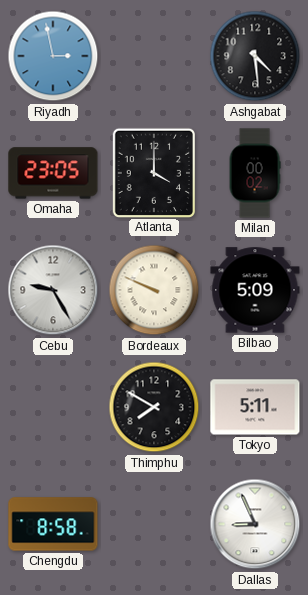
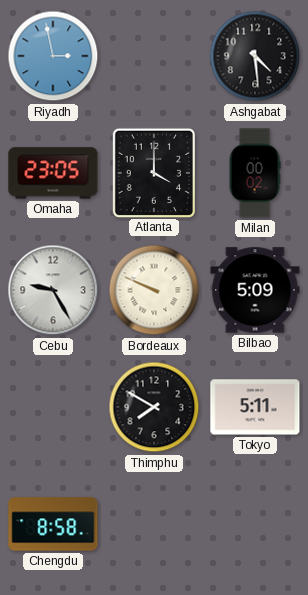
Dallas: 8:56 -> none (255, 524)
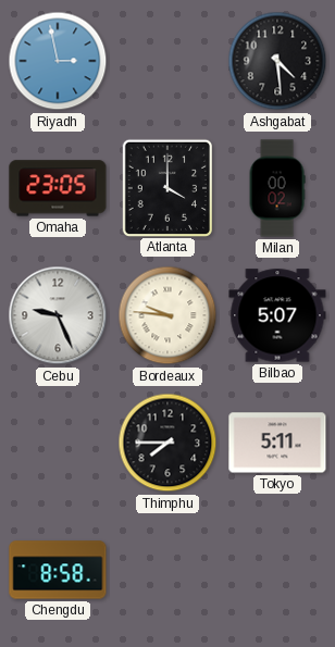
Cebu: 9:25 -> 9:26 (58, 315)
Bordeaux: 9:49 -> 9:46 (167, 315)
Bilbao: 5:09 -> 5:07 (277, 315)
Thimphu: 7:50 -> 7:45 (167, 443)
